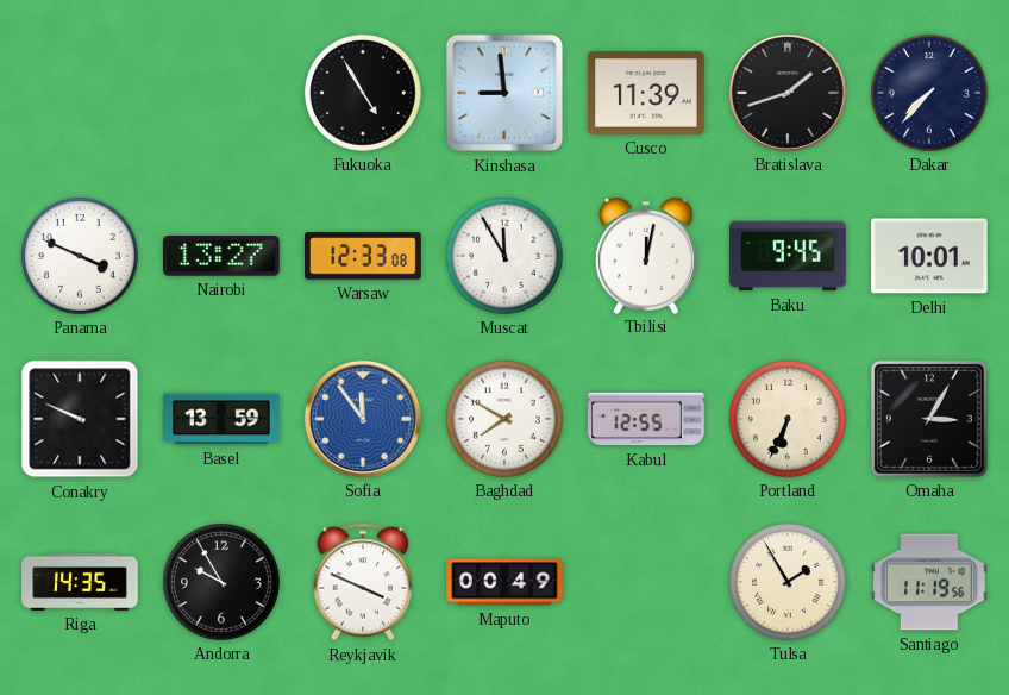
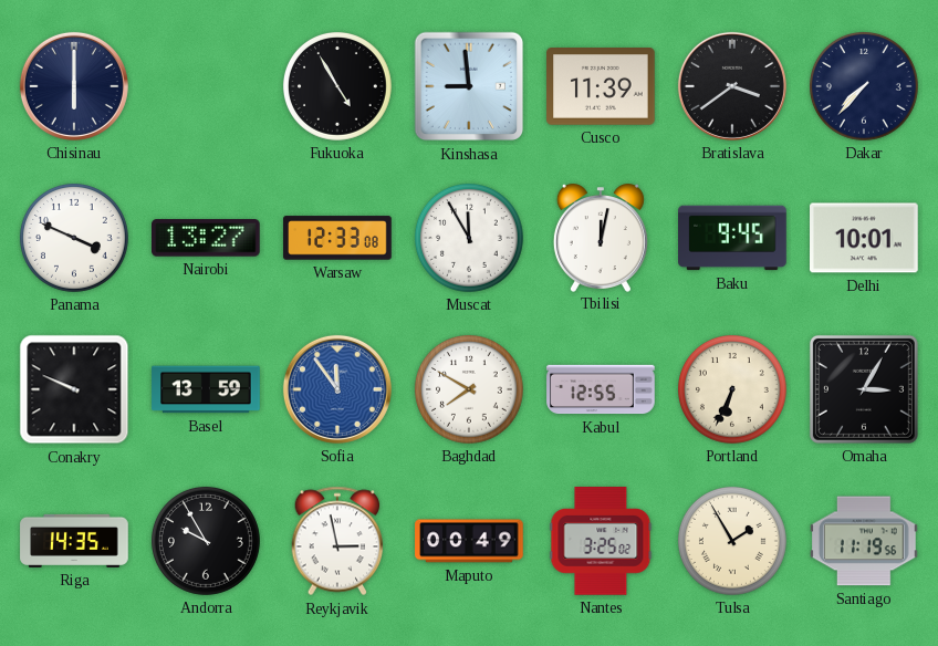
Chisinau: none -> 6:00 (74, 86)
Bratislava: 1:42 -> 3:39 (732, 86)
Reykjavik: 3:49 -> 2:58 (337, 541)
Nantes: none -> 3:25 (601, 542)
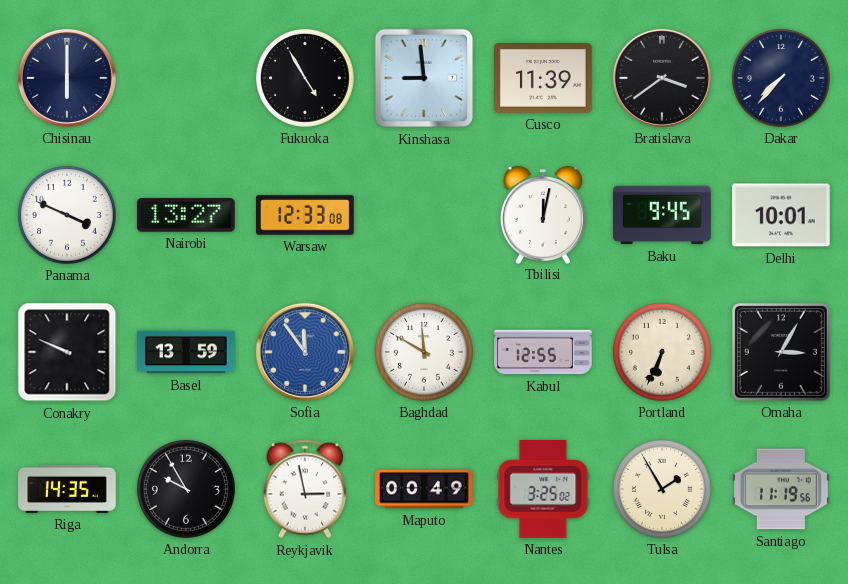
Muscat: 11:55 -> none (469, 238)
Baghdad: 7:50 -> 11:50 (424, 352)
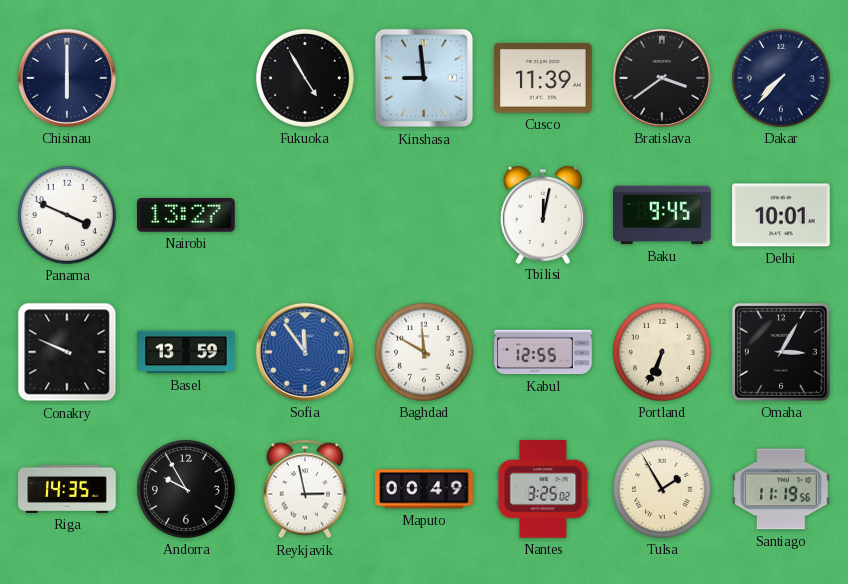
Warsaw: 12:33 -> none (305, 215)
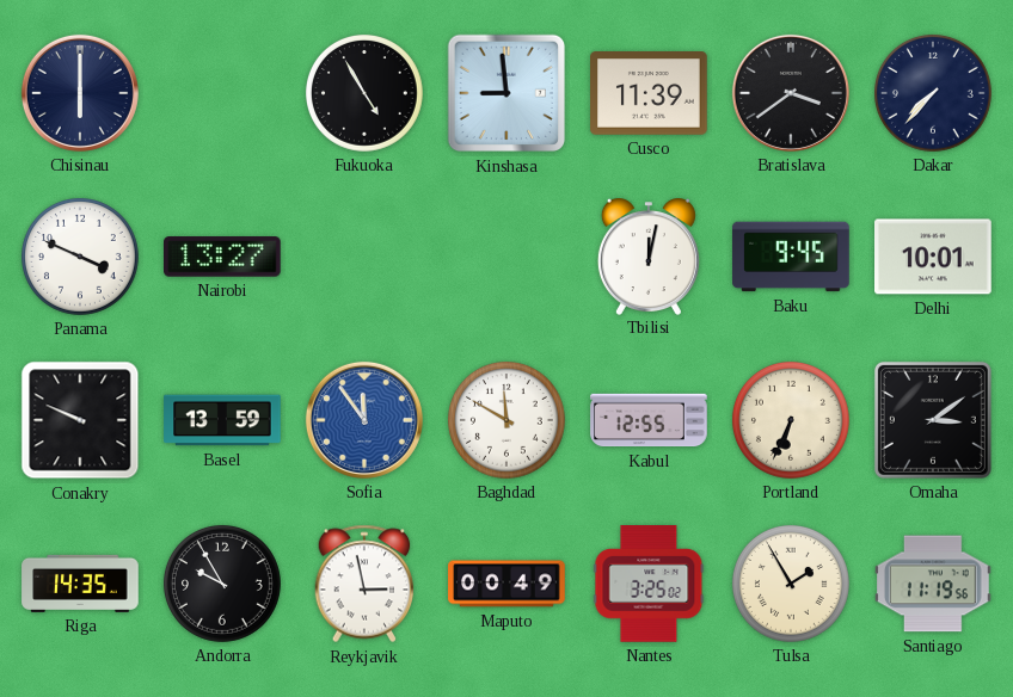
Omaha: 3:05 -> 3:09 (933, 420)
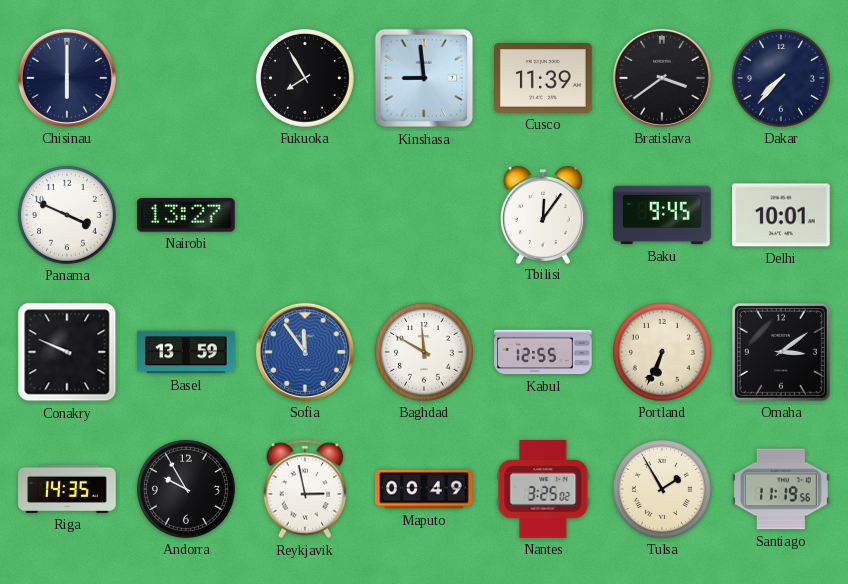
Fukuoka: 4:55 -> 7:55 (305, 78)
Tbilisi: 12:02 -> 12:06 (543, 215)
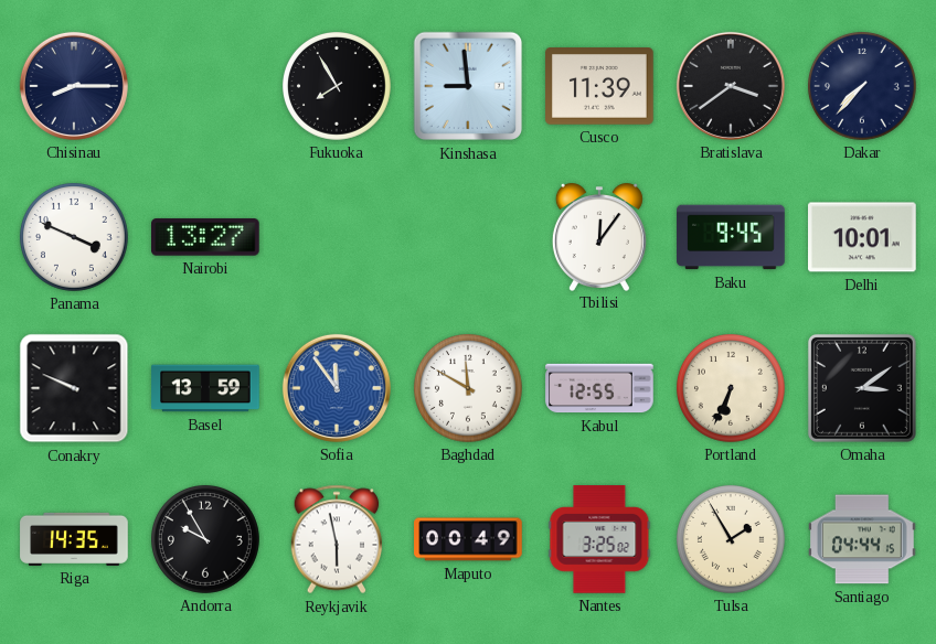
Chisinau: 6:00 -> 8:15 (74, 86)
Reykjavik: 2:58 -> 5:58 (337, 539)
Santiago: 11:19 -> 04:44 (863, 539)
